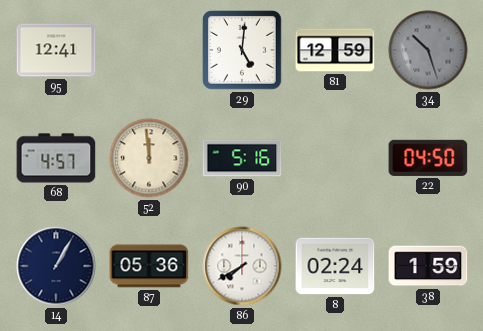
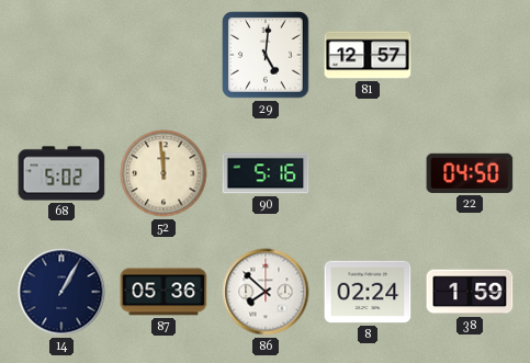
95: 12:41 -> none (56, 50)
81: 12:59 -> 12:57 (368, 55)
34: 10:27 -> none (428, 50)
68: 4:57 -> 5:02 (61, 173)
86: 7:40 -> 7:52 (266, 292)
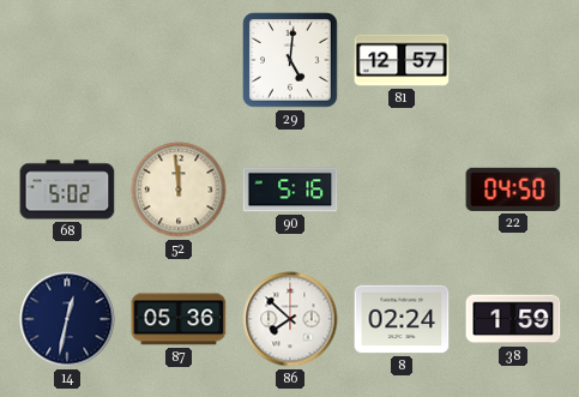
14: 1:05 -> 12:32 (67, 319)
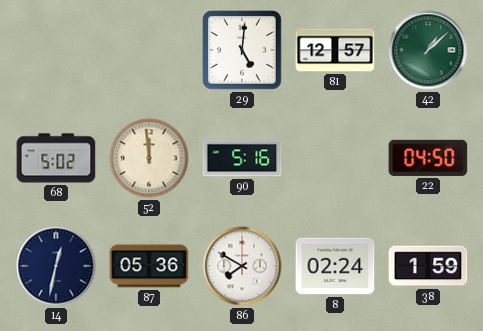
42: none -> 1:08 (428, 50)
86: 7:52 -> 7:50 (242, 266)
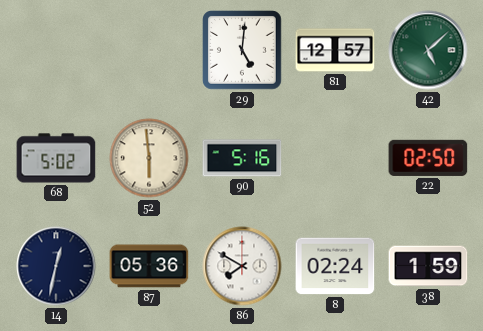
42: 1:08 -> 5:08 (428, 50)
52: 11:59 -> 5:59 (149, 158)
22: 04:50 -> 02:50 (428, 158)
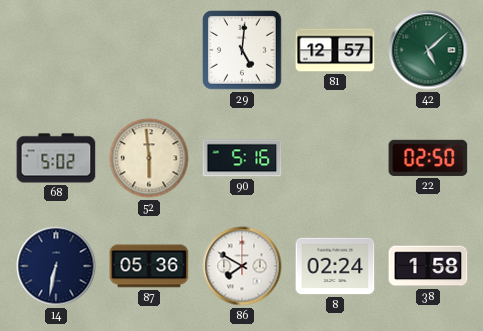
14: 12:32 -> 6:32 (56, 266)
38: 1:59 -> 1:58 (428, 266)
